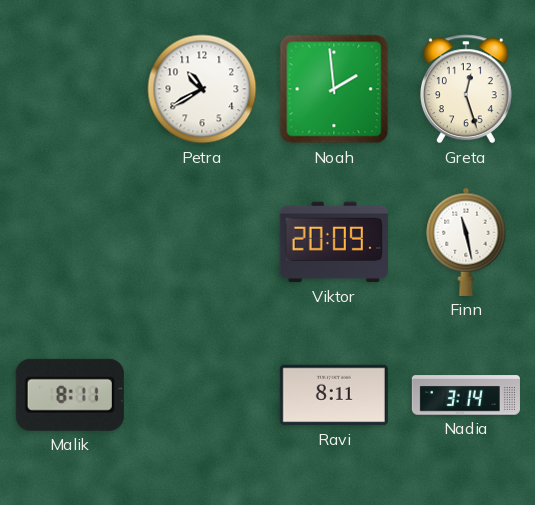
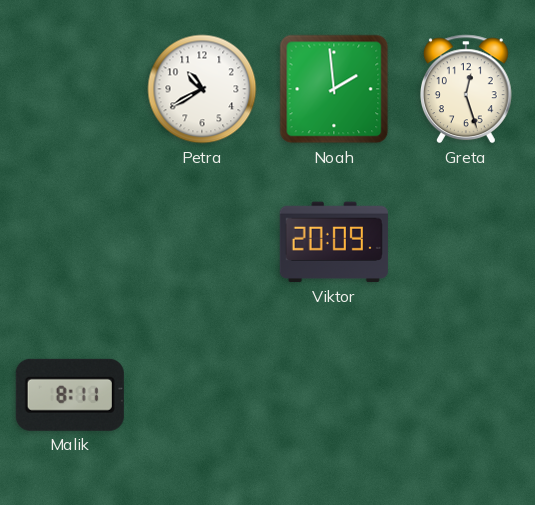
Finn: 11:28 -> none (466, 242)
Ravi: 8:11 -> none (334, 395)
Nadia: 3:14 -> none (466, 395)
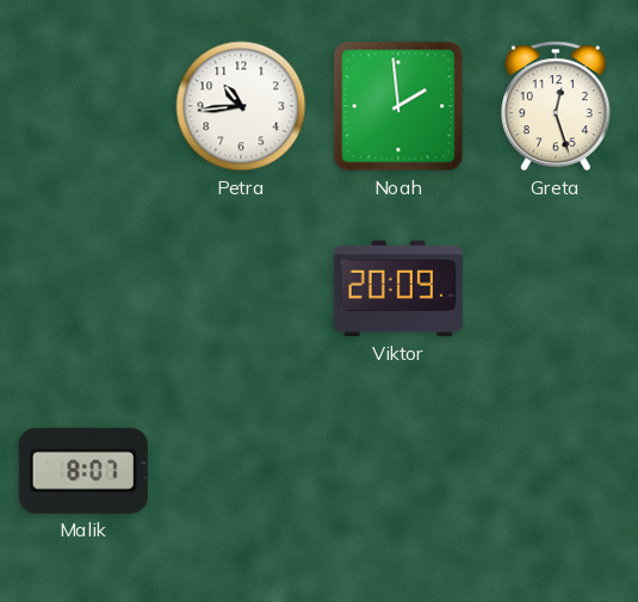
Petra: 10:40 -> 10:44 (241, 106)
Malik: 8:11 -> 8:07 (83, 471)
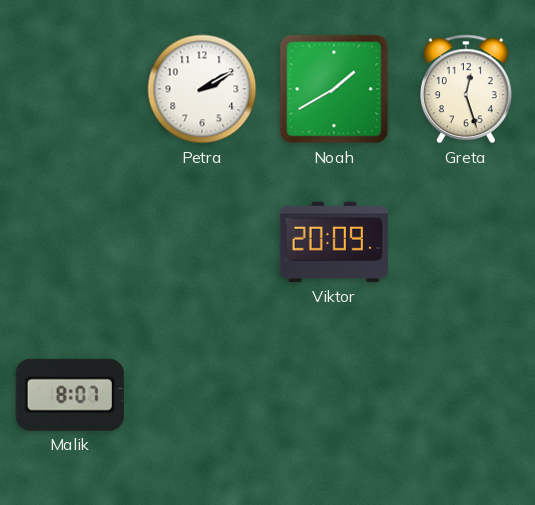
Petra: 10:44 -> 2:10 (202, 89)
Noah: 1:59 -> 1:40 (334, 89)
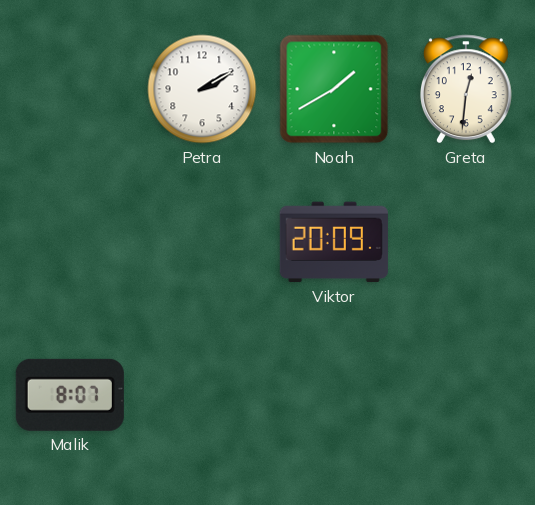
Greta: 12:27 -> 12:31 (466, 89)
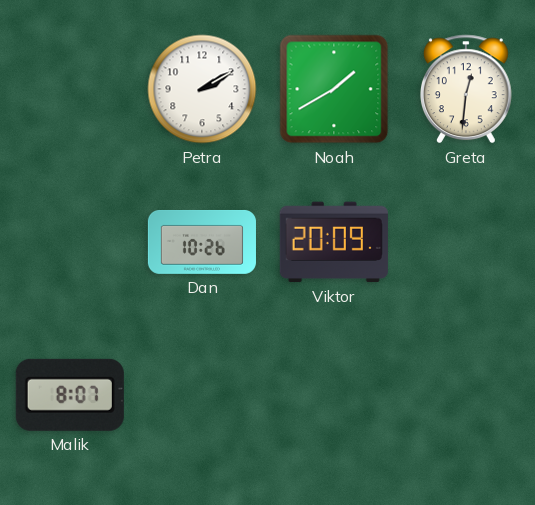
Dan: none -> 10:26 (202, 242)
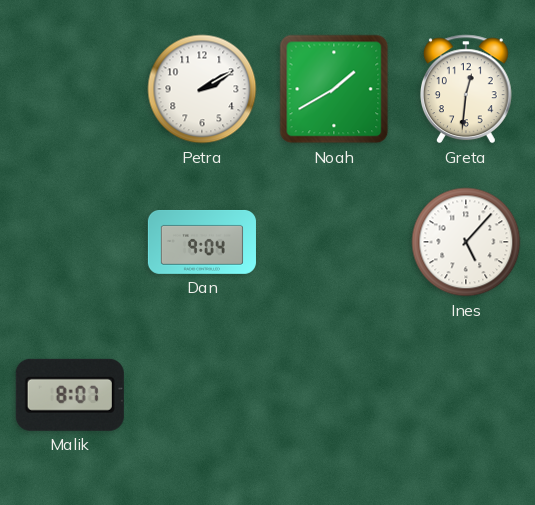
Dan: 10:26 -> 9:04 (202, 242)
Viktor: 20:09 -> none (334, 242)
Ines: none -> 5:07 (466, 242)
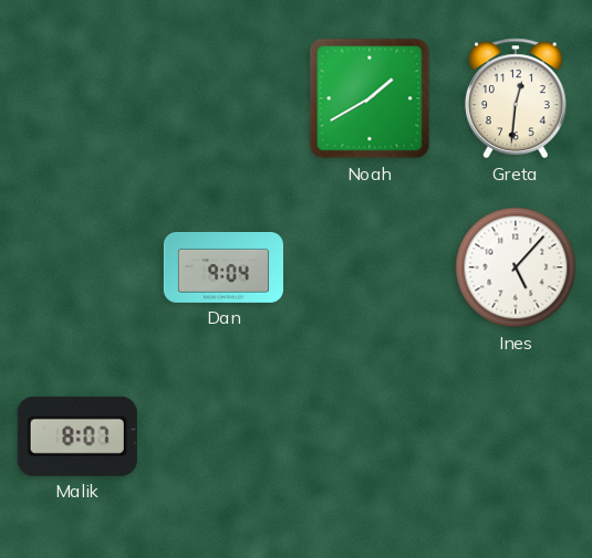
Petra: 2:10 -> none (202, 89)
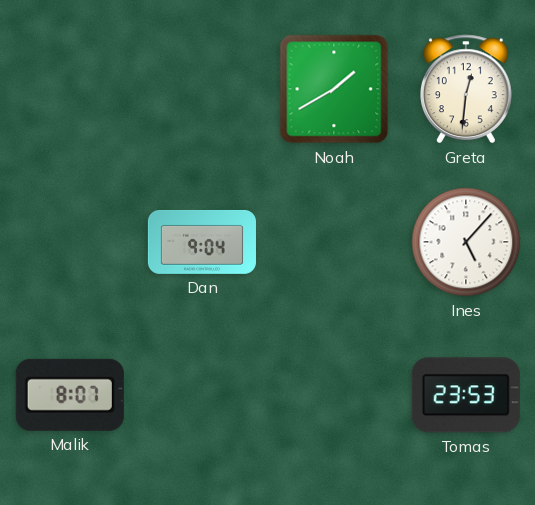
Tomas: none -> 23:53 (466, 395)
